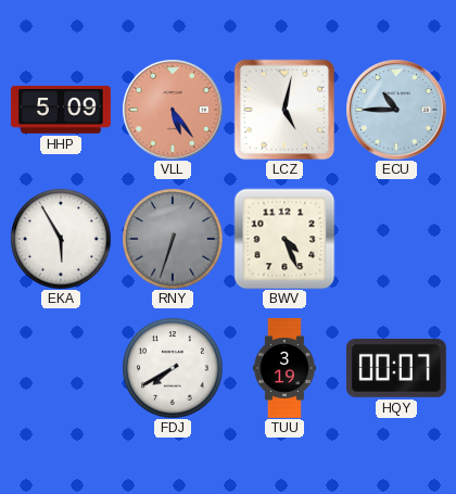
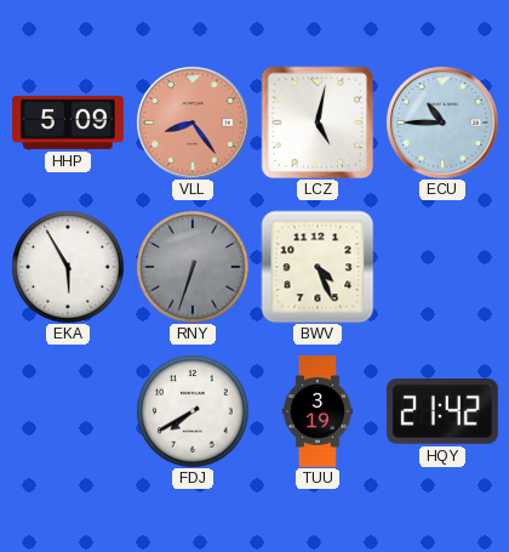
VLL: 5:24 -> 8:24 (193, 123)
HQY: 00:07 -> 21:42 (442, 412)
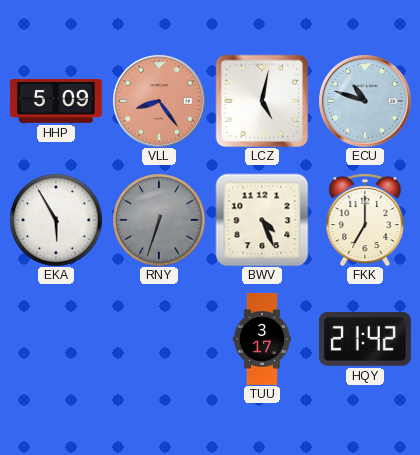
ECU: 10:45 -> 10:48 (365, 101)
FKK: none -> 7:00 (365, 220)
FDJ: 7:40 -> none (193, 411)
TUU: 3:19 -> 3:17 (262, 340)
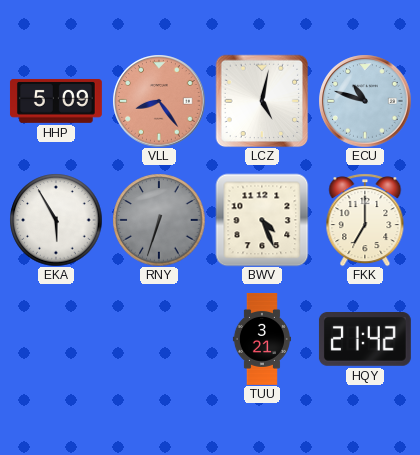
TUU: 3:17 -> 3:21 (262, 340)
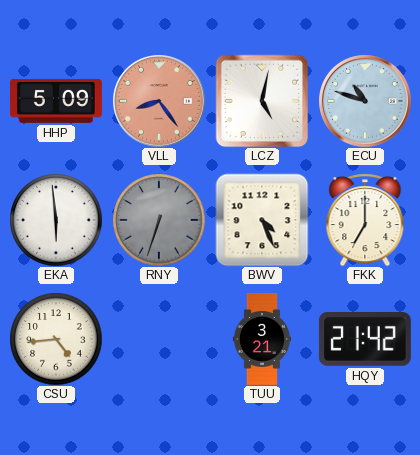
EKA: 5:55 -> 5:59 (56, 220)
CSU: none -> 4:44 (56, 339)
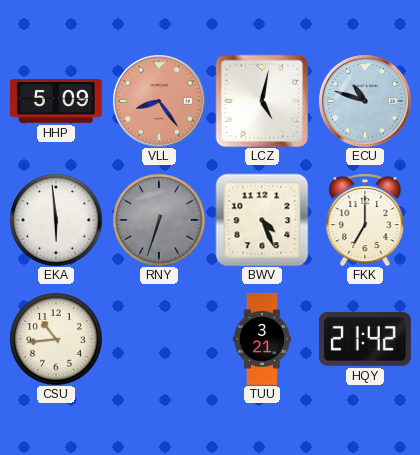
CSU: 4:44 -> 10:44 (56, 339)
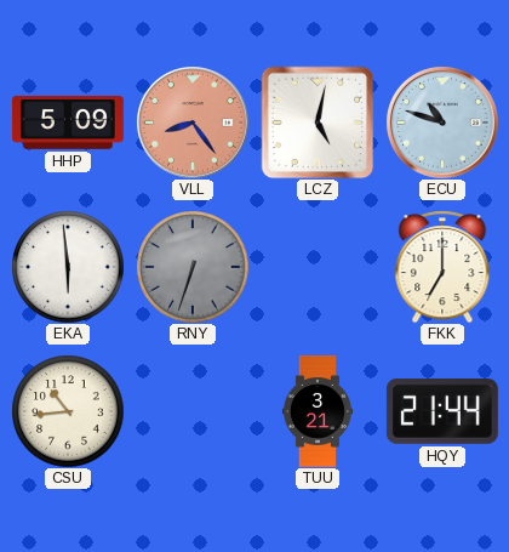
BWV: 4:26 -> none (262, 220)
HQY: 21:42 -> 21:44 (442, 412)
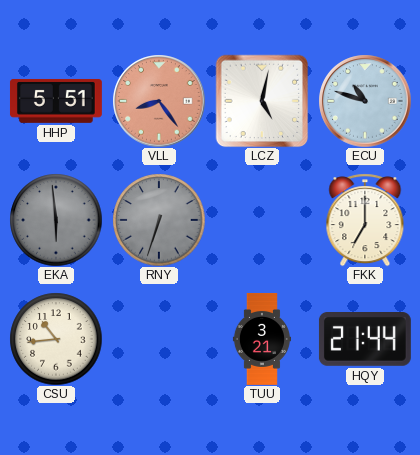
HHP: 5:09 -> 5:51 (56, 101)
EKA dial: white -> grey (56, 220)
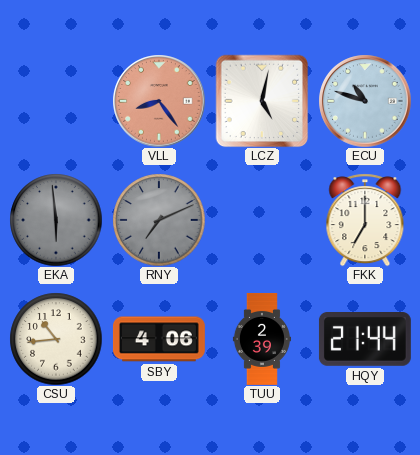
HHP: 5:51 -> none (56, 101)
RNY: 6:33 -> 7:11 (159, 220)
SBY: none -> 4:06 (159, 339)
TUU: 3:21 -> 2:39 (262, 340)
